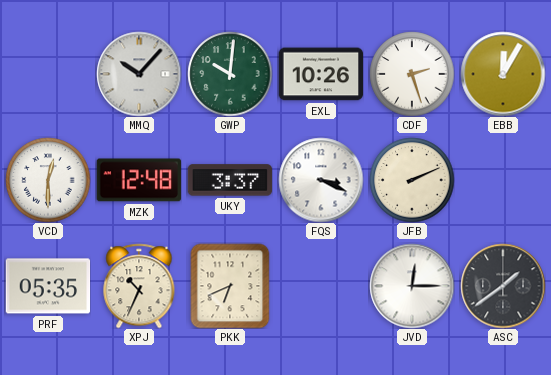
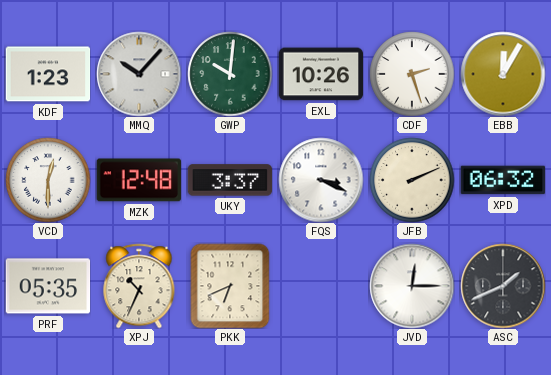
KDF: none -> 1:23 (48, 74)
XPD: none -> 06:32 (503, 180)
ASC: 1:39 -> 1:41 (503, 286)
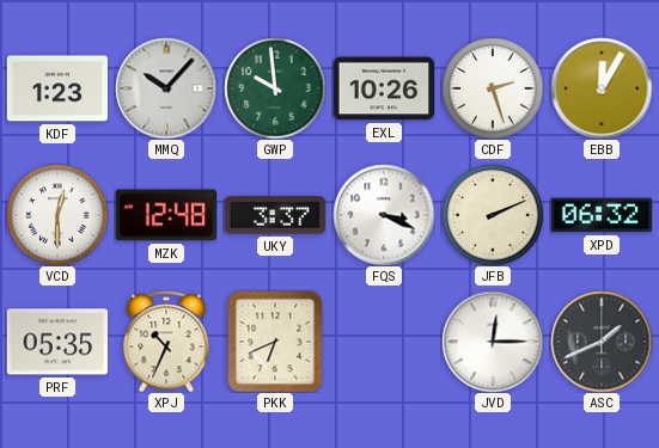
GWP: 10:01 -> 9:59 (275, 88)
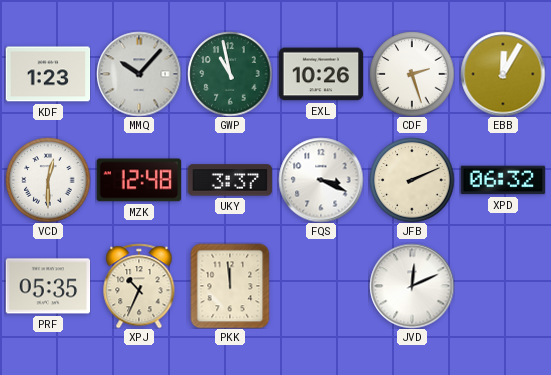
GWP: 9:59 -> 10:58 (230, 74)
PKK: 6:41 -> 11:59 (230, 286)
JVD: 12:15 -> 12:11 (412, 286)
ASC: 1:41 -> none (602, 342)
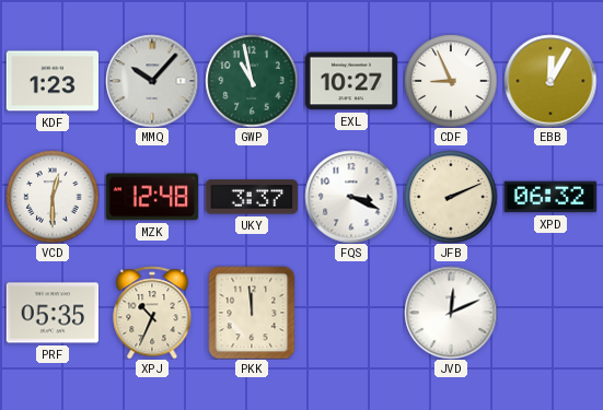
EXL: 10:26 -> 10:27 (351, 81)
CDF: 2:27 -> 8:56 (451, 81)
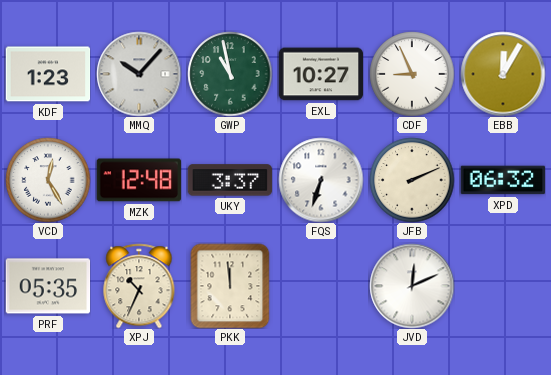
VCD: 12:30 -> 12:25 (48, 180)
FQS: 3:19 -> 6:33 (321, 180)
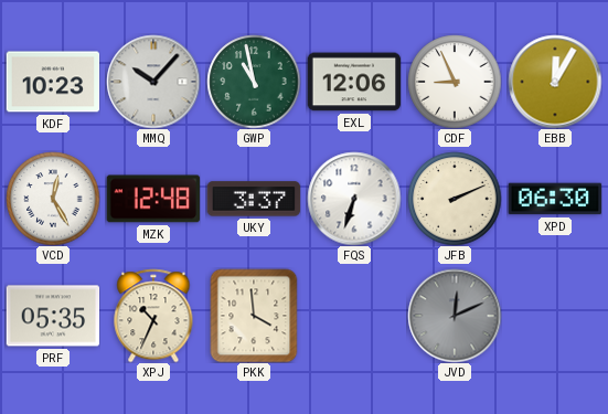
KDF: 1:23 -> 10:23 (53, 82)
EXL: 10:27 -> 12:06 (354, 82)
XPD: 06:32 -> 06:30 (555, 199)
PKK: 11:59 -> 3:59 (254, 316)
JVD dial: white -> grey (455, 316)
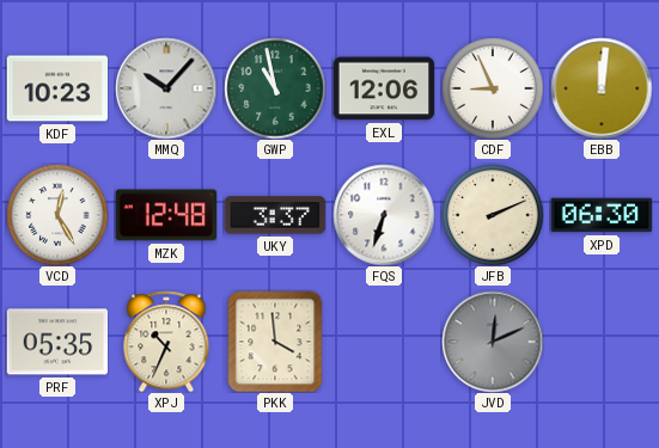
EBB: 12:05 -> 12:01 (602, 88)
